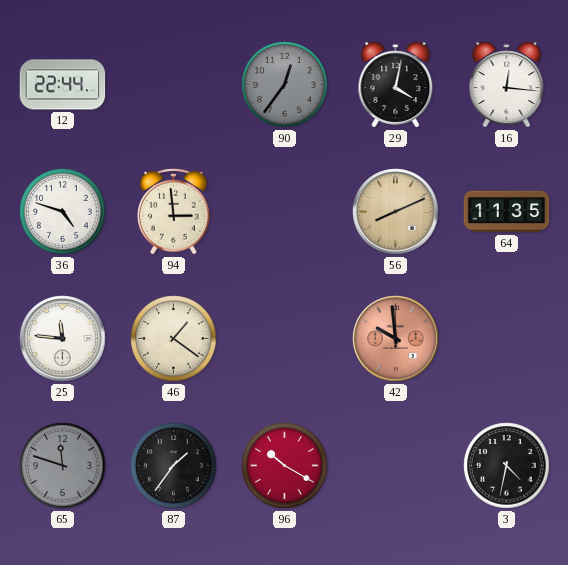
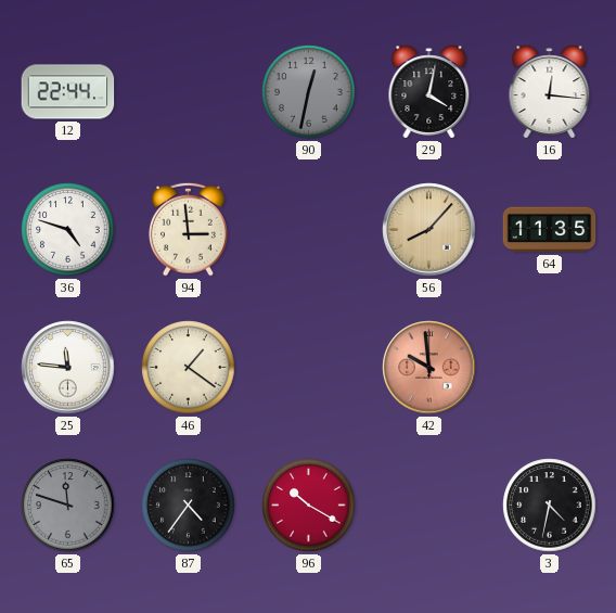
90: 12:36 -> 12:32 (309, 92)
56: 8:11 -> 8:07 (429, 230)
87: 1:36 -> 4:36 (189, 506)
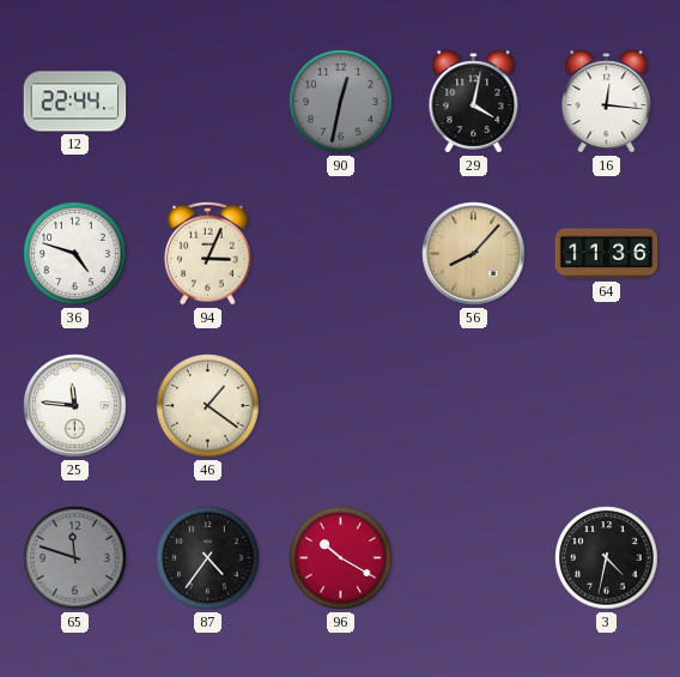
94: 2:59 -> 3:04 (208, 253)
64: 11:35 -> 11:36 (607, 254)
42: 9:59 -> none (429, 368)
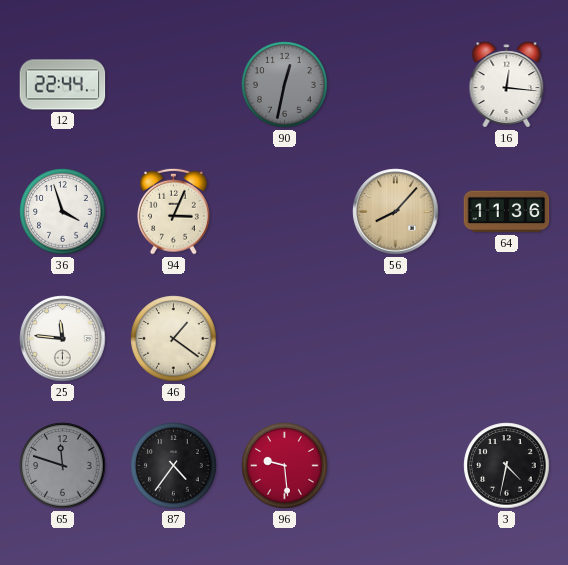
29: 4:02 -> none (474, 102)
36: 4:48 -> 3:57 (63, 212)
96: 10:20 -> 9:29 (285, 466)
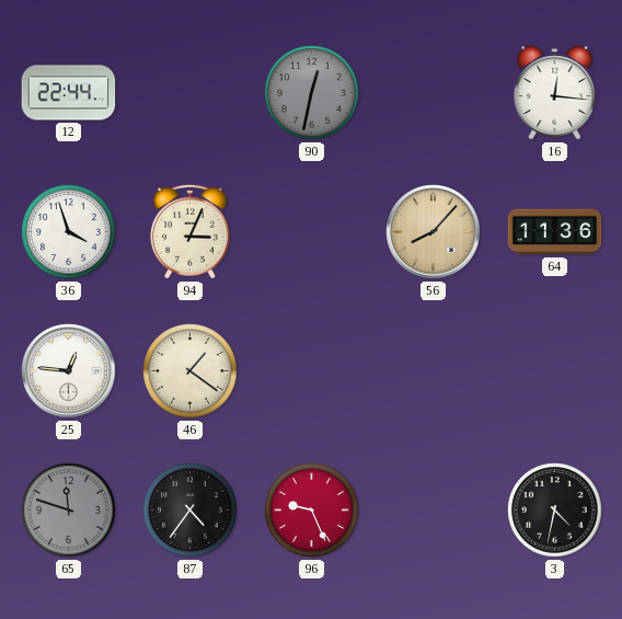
25: 11:46 -> 12:46 (69, 371)
96: 9:29 -> 9:26 (312, 511)
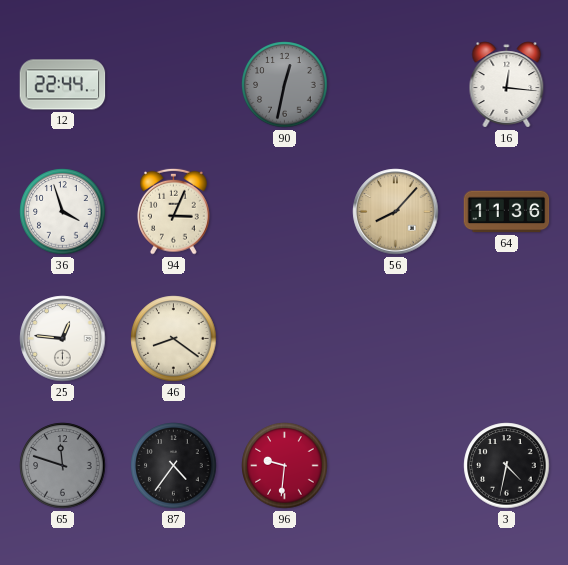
46: 1:21 -> 8:21 (174, 339)
96: 9:26 -> 9:31 (285, 466)
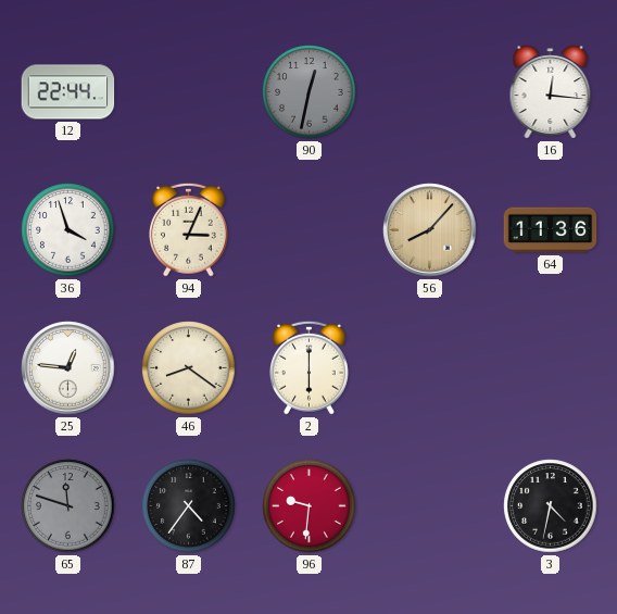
2: none -> 6:00 (310, 367)
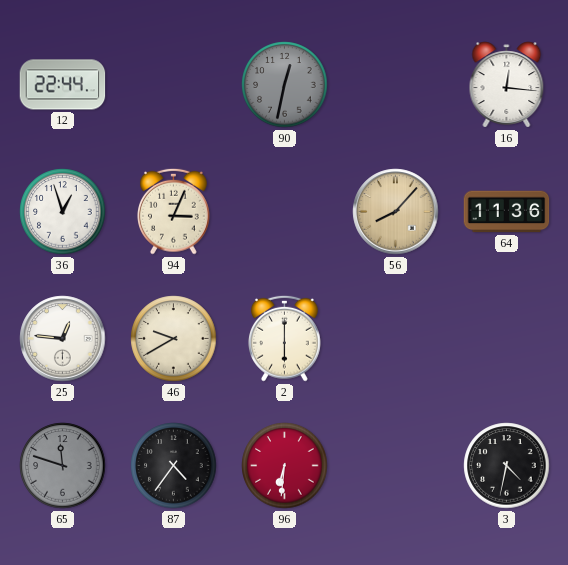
36: 3:57 -> 12:57 (63, 212)
46: 8:21 -> 9:40 (174, 339)
96: 9:31 -> 6:31 (285, 466)
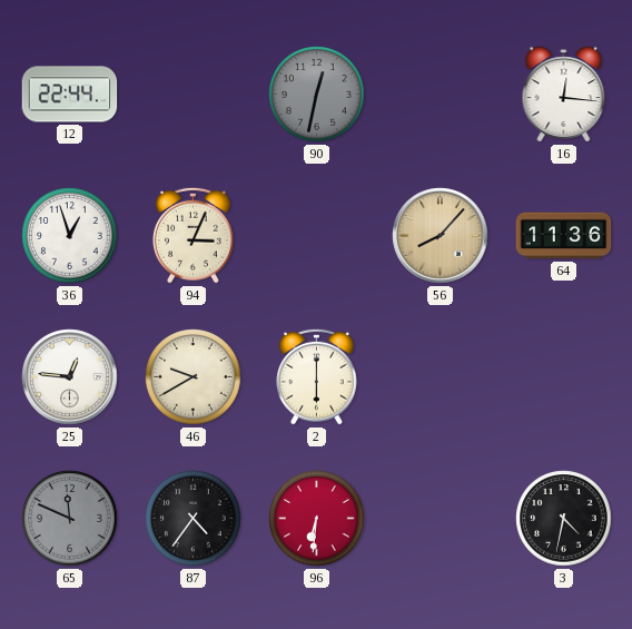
65: 11:48 -> 11:49 (70, 519)
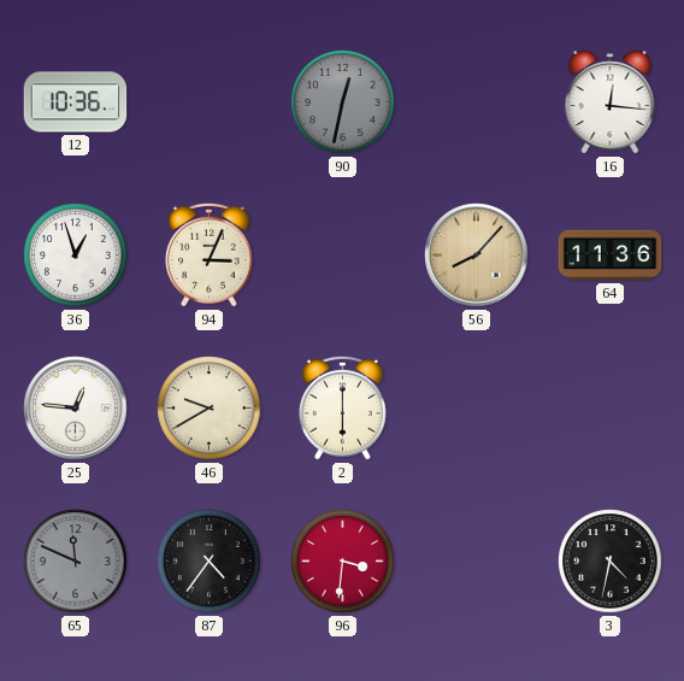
12: 22:44 -> 10:36 (76, 102)
96: 6:31 -> 3:31 (343, 562)
